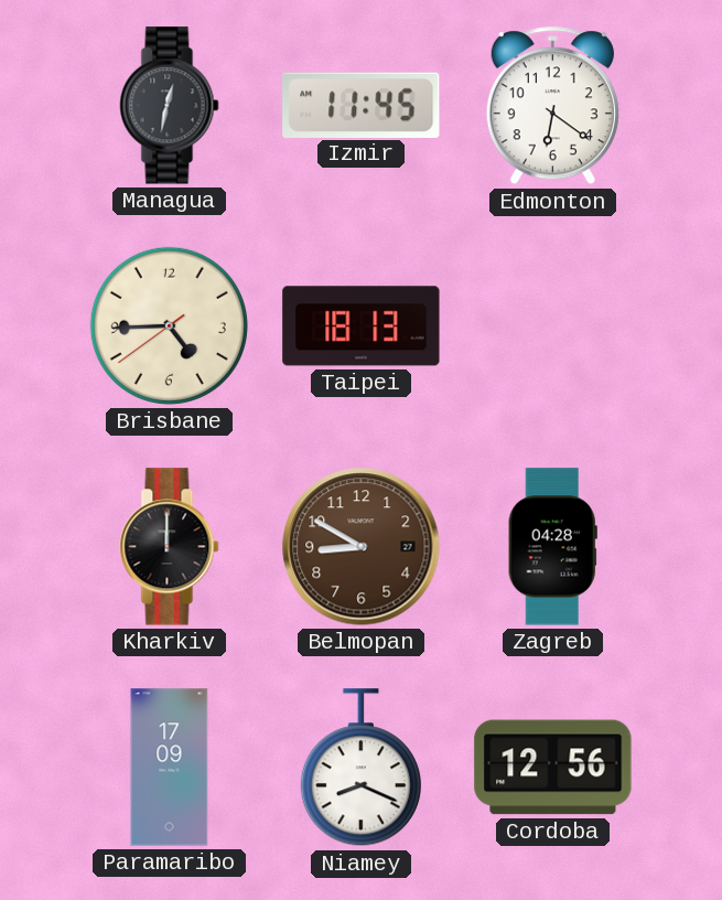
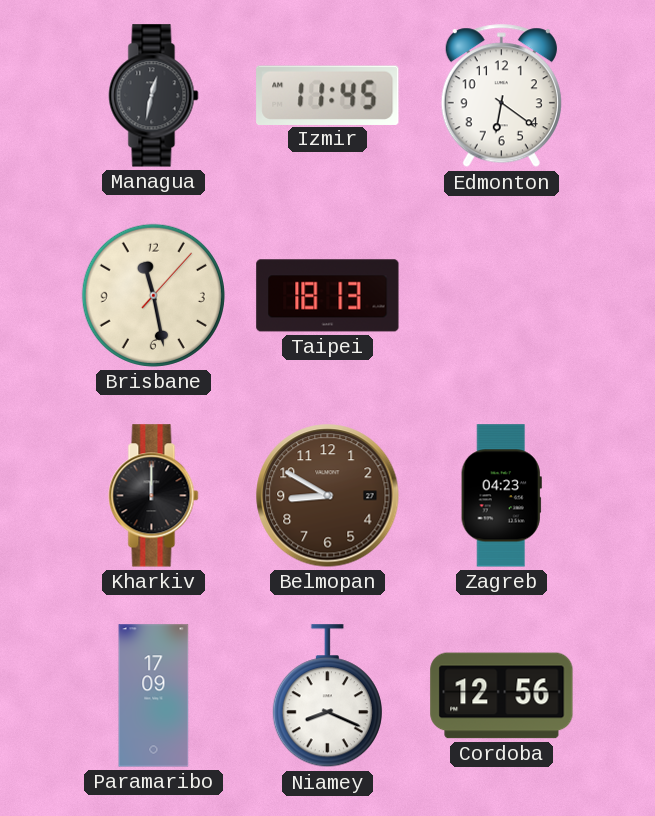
Brisbane: 4:44 -> 11:28 (153, 295)
Zagreb: 04:28 -> 04:23 (501, 496)
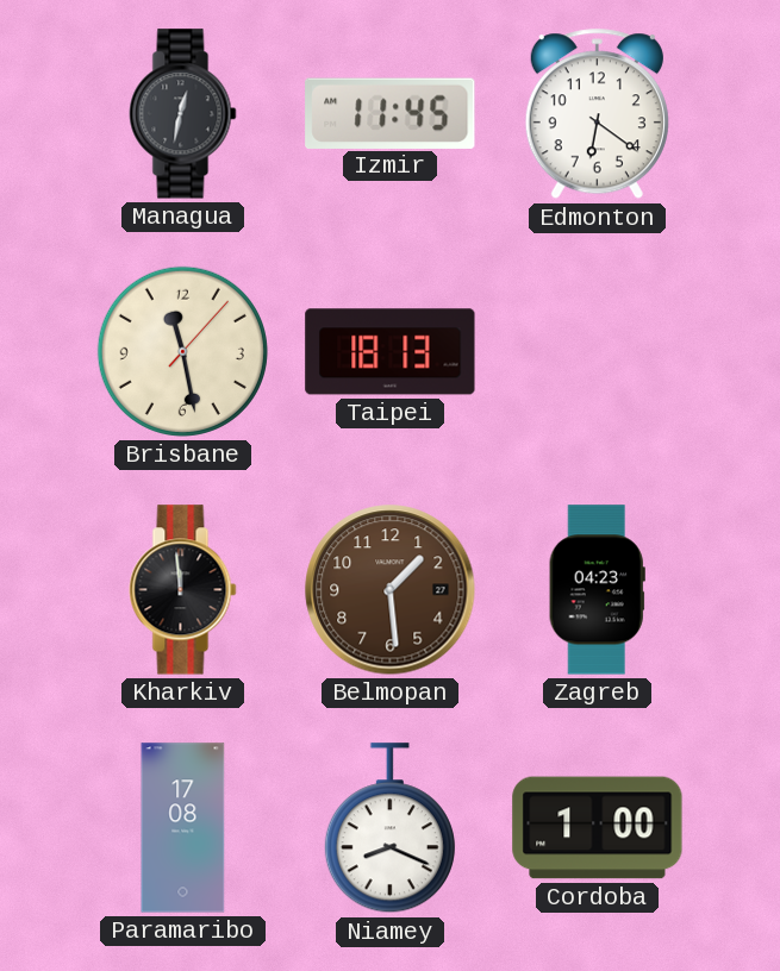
Kharkiv: 12:00 -> 11:59 (183, 590)
Belmopan: 8:50 -> 1:29 (391, 590)
Paramaribo: 17:09 -> 17:08 (183, 828)
Cordoba: 12:56 -> 1:00 (598, 828)
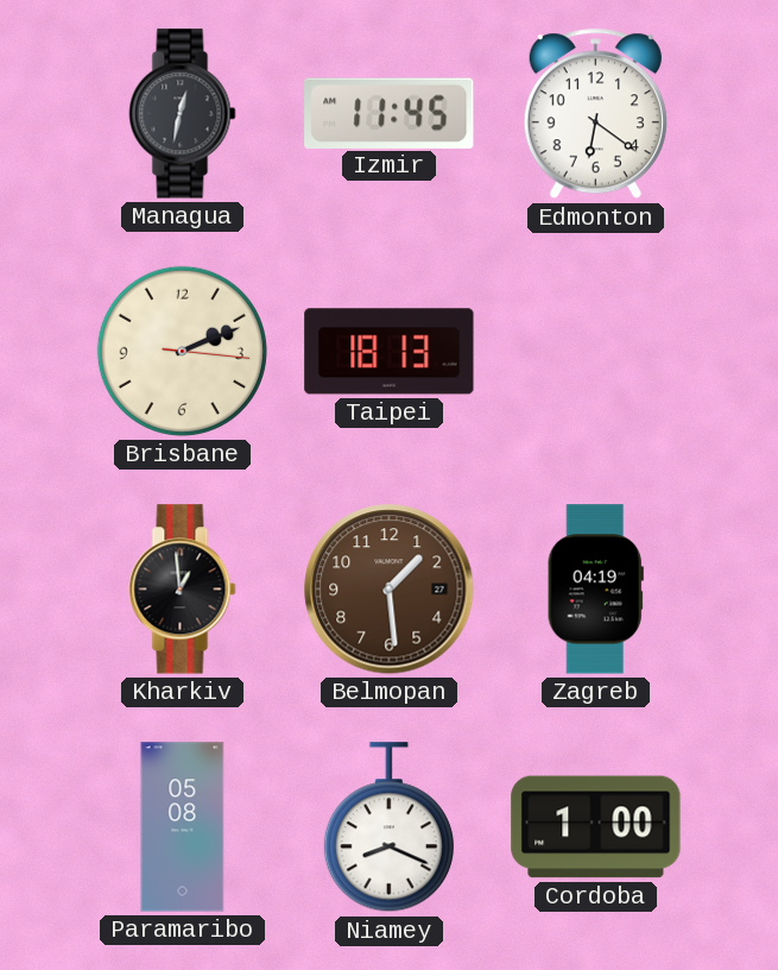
Brisbane: 11:28 -> 2:11 (182, 351)
Kharkiv: 11:59 -> 12:59 (183, 590)
Zagreb: 04:23 -> 04:19 (595, 590)
Paramaribo: 17:08 -> 05:08 (183, 827)
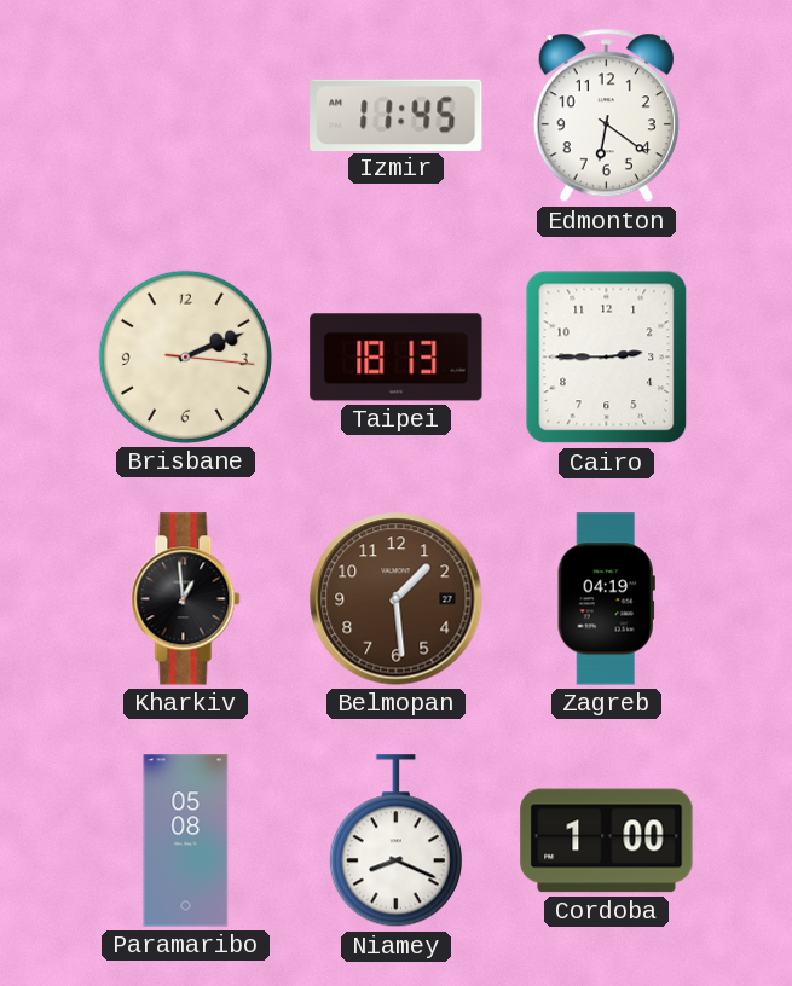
Managua: 12:32 -> none (183, 114)
Cairo: none -> 2:45 (607, 358)
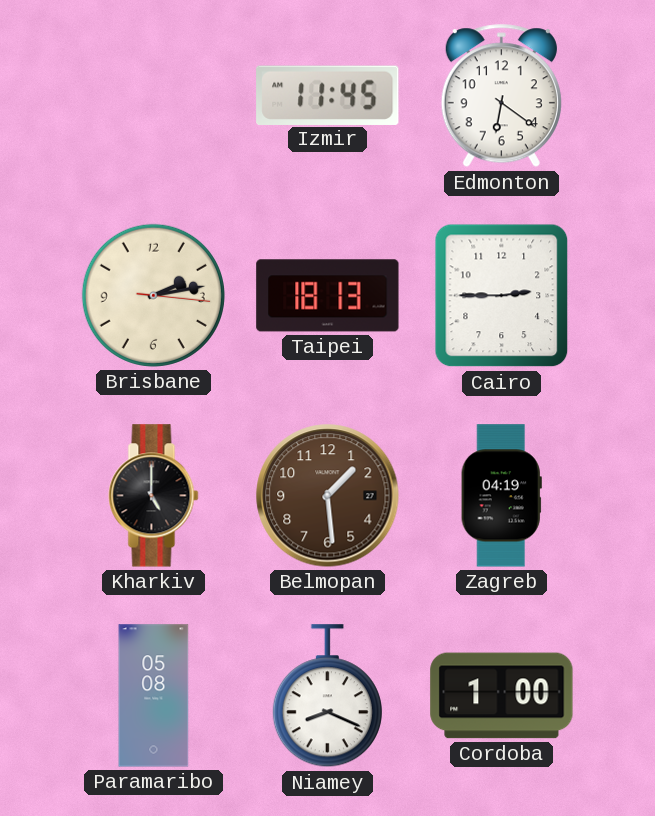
Brisbane: 2:11 -> 2:13 (153, 295)
Kharkiv: 12:59 -> 5:00 (154, 496)
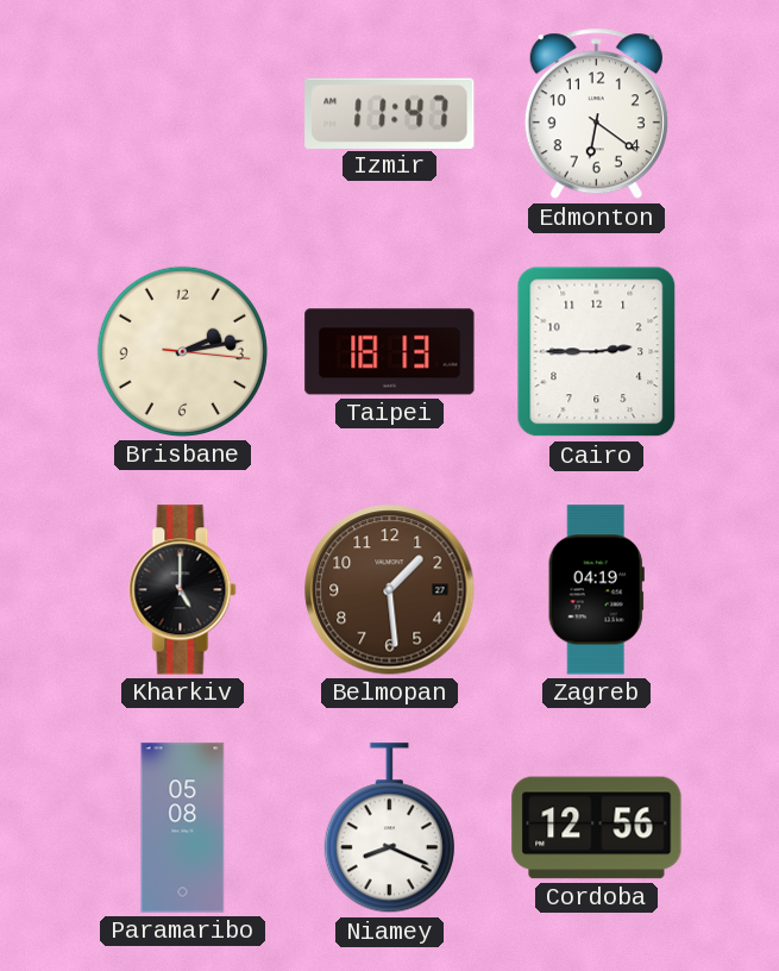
Izmir: 11:45 -> 11:47 (390, 113)
Cordoba: 1:00 -> 12:56 (597, 828)
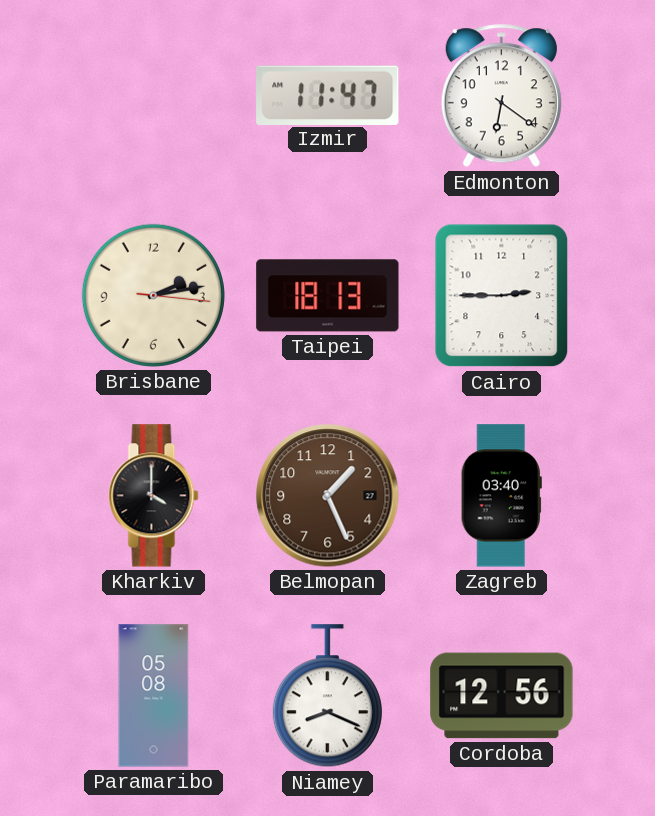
Kharkiv: 5:00 -> 4:00 (154, 496)
Belmopan: 1:29 -> 1:26 (328, 496)
Zagreb: 04:19 -> 03:40 (501, 496)
